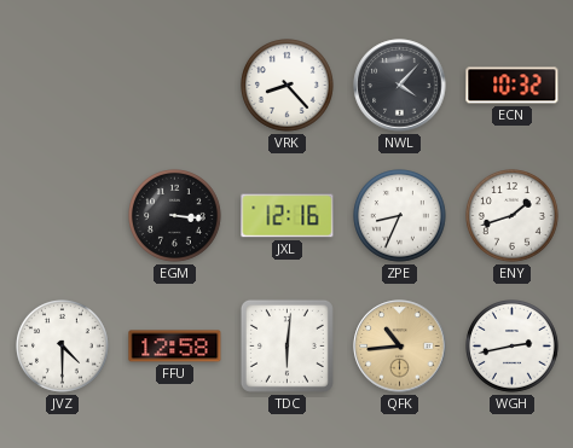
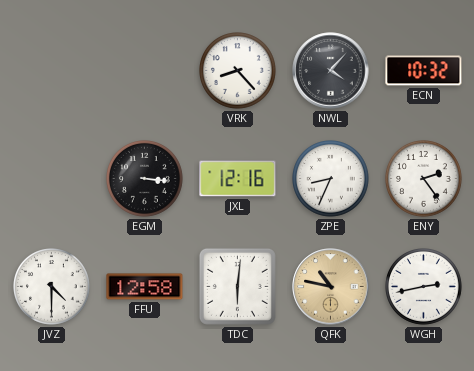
ENY: 1:42 -> 2:24 (424, 179)
QFK: 10:44 -> 10:47 (331, 287)
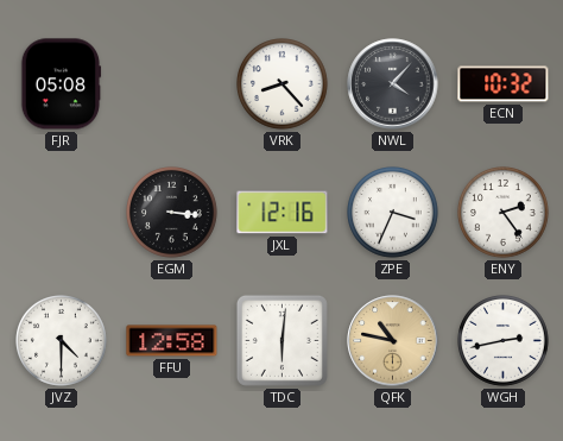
FJR: none -> 05:08 (61, 84)
ZPE: 8:34 -> 3:34 (393, 213)
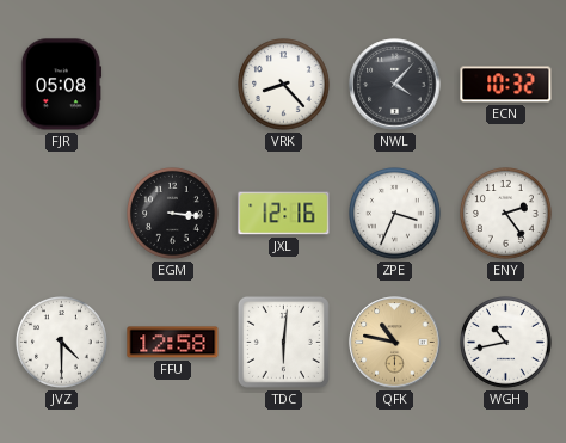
WGH: 2:43 -> 10:43 (506, 343)
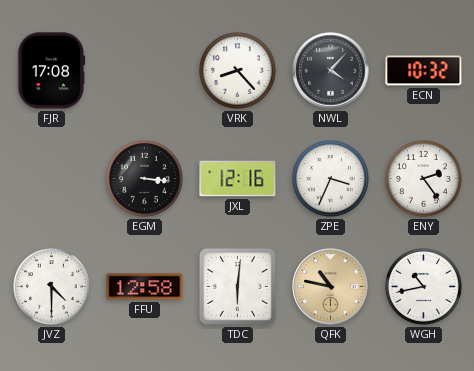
FJR: 05:08 -> 17:08 (51, 71)
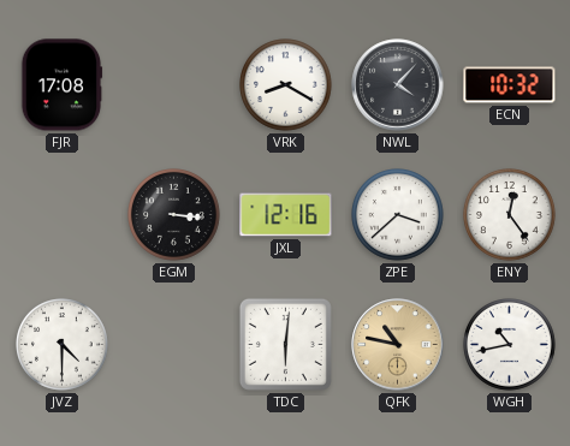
VRK: 8:23 -> 8:20 (286, 85)
ZPE: 3:34 -> 3:38 (398, 215)
ENY: 2:24 -> 12:24 (510, 215)
FFU: 12:58 -> none (145, 287)
